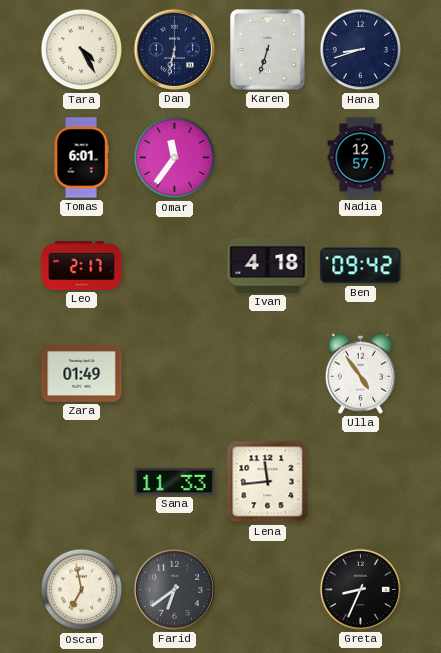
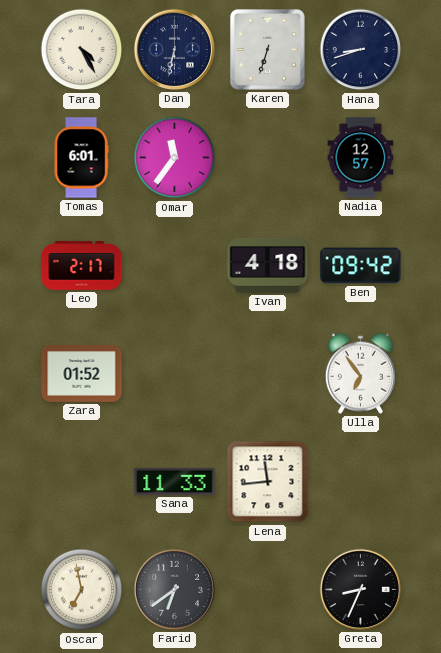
Zara: 01:49 -> 01:52 (82, 374)
Ulla: 4:54 -> 6:54 (360, 373)
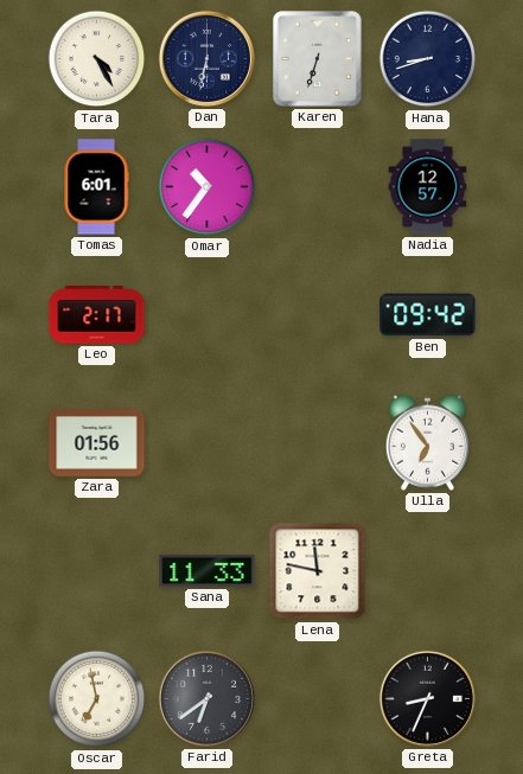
Omar: 11:36 -> 10:36 (208, 187)
Ivan: 4:18 -> none (268, 265)
Zara: 01:52 -> 01:56 (97, 443)
Lena: 11:44 -> 11:47 (318, 571)
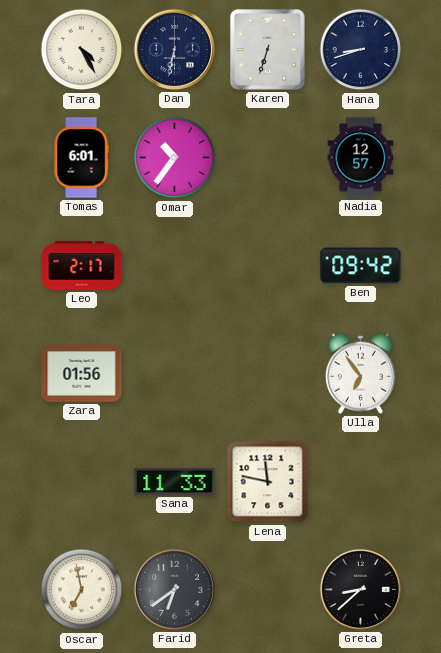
Greta: 8:34 -> 8:38 (360, 589)
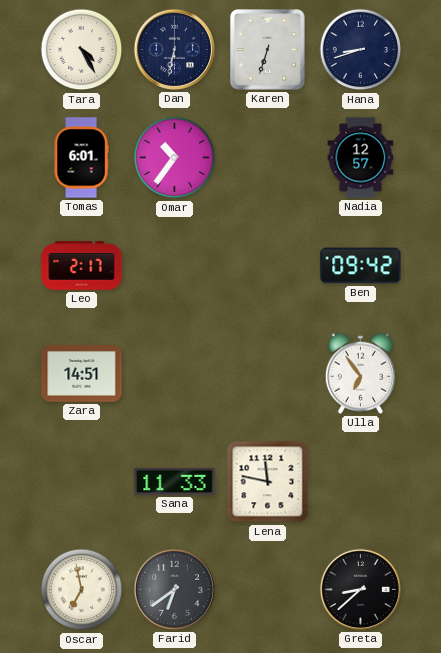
Zara: 01:56 -> 14:51 (82, 374)
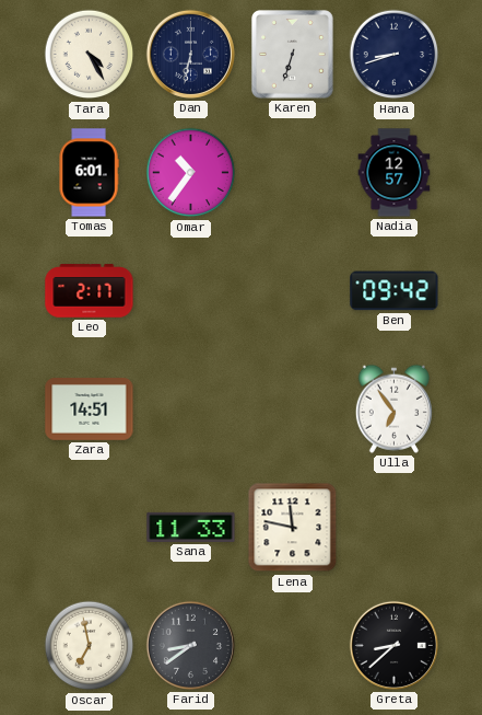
Farid: 6:39 -> 8:39 (190, 645)
